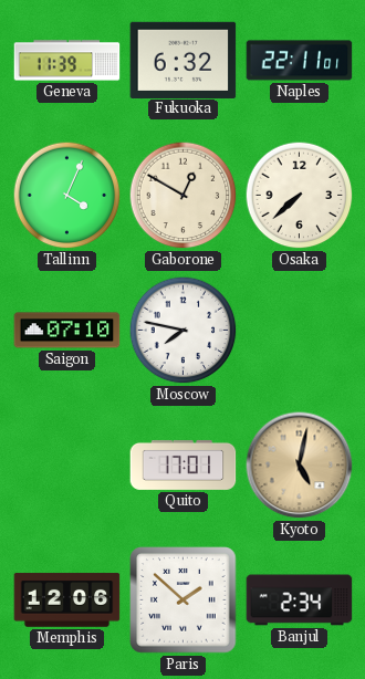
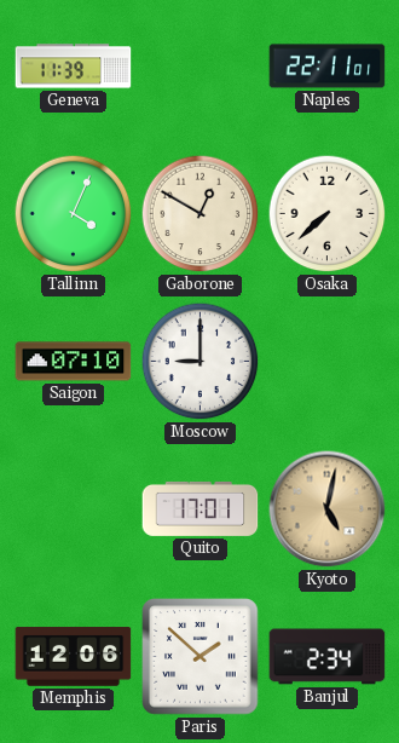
Fukuoka: 6:32 -> none (184, 60)
Moscow: 7:47 -> 9:00 (201, 362)
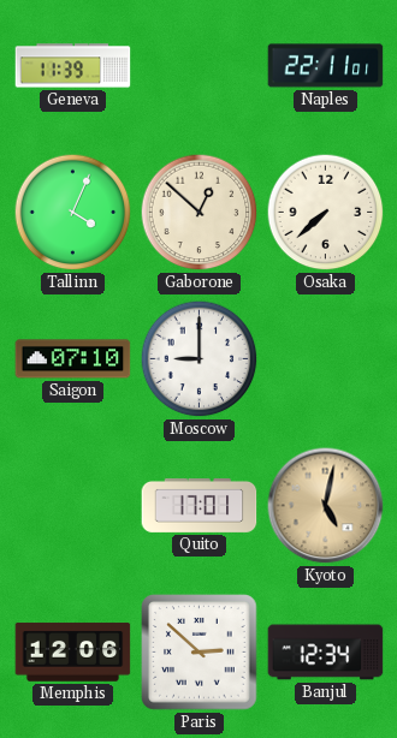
Gaborone: 12:50 -> 12:52 (200, 213)
Paris: 1:52 -> 2:52 (200, 653)
Banjul: 2:34 -> 12:34 (326, 653)
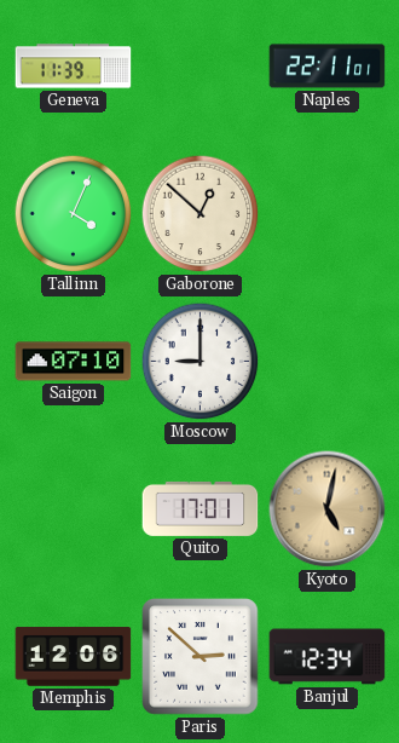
Osaka: 7:38 -> none (326, 213)
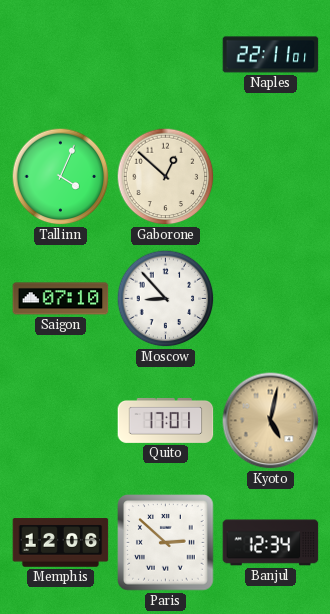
Geneva: 11:39 -> none (74, 67)
Moscow: 9:00 -> 8:53 (166, 299)
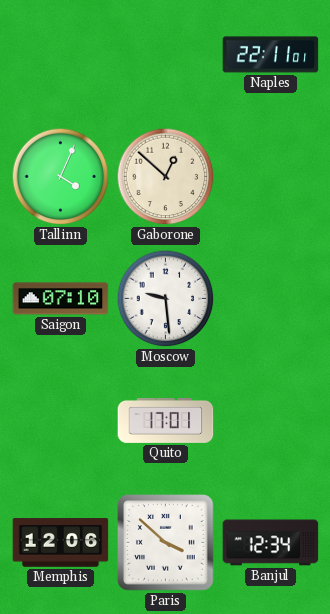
Moscow: 8:53 -> 9:29 (166, 299)
Kyoto: 5:02 -> none (271, 421)
Paris: 2:52 -> 3:52 (166, 543)
